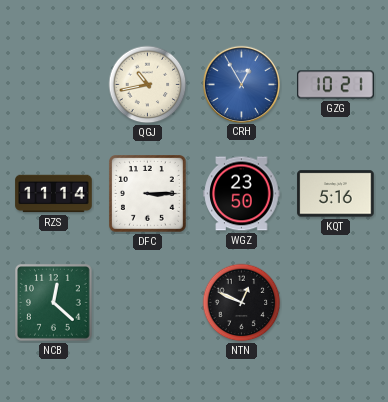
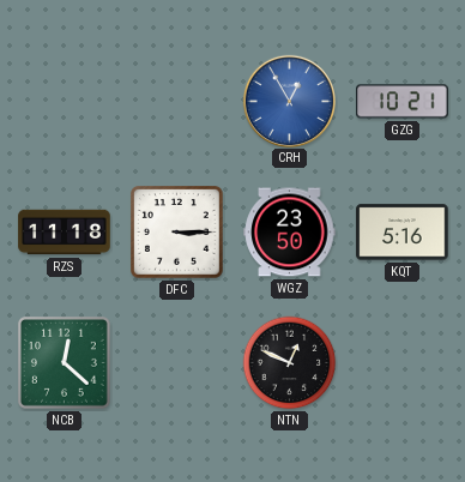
QGJ: 10:43 -> none (148, 85)
RZS: 11:14 -> 11:18 (65, 233)
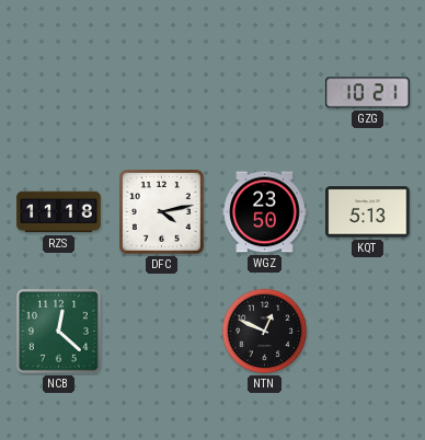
CRH: 12:55 -> none (289, 101)
DFC: 3:15 -> 4:13 (162, 212)
KQT: 5:16 -> 5:13 (368, 212)
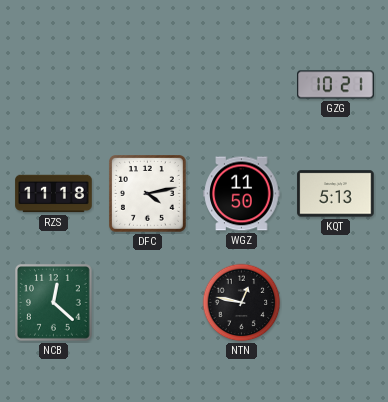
WGZ: 23:50 -> 11:50 (242, 194)
NTN: 12:49 -> 12:47 (242, 303)
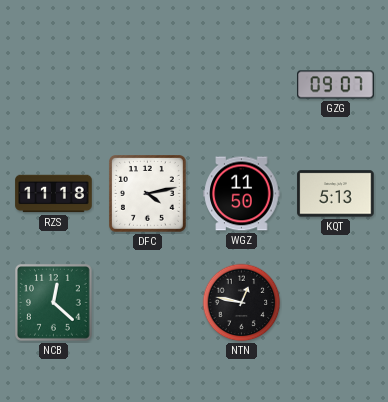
GZG: 10:21 -> 09:07 (336, 85)
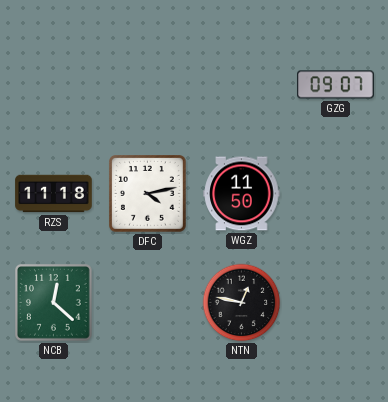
KQT: 5:13 -> none (336, 194)
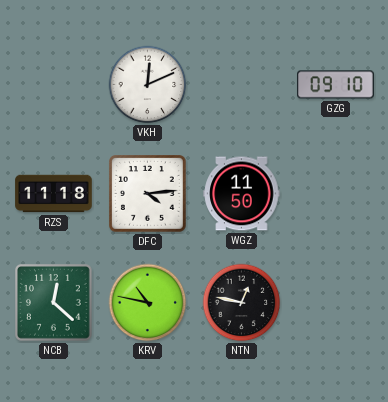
VKH: none -> 12:11 (148, 85)
GZG: 09:07 -> 09:10 (336, 85)
DFC: 4:13 -> 4:14 (148, 194)
KRV: none -> 10:47 (148, 303)
